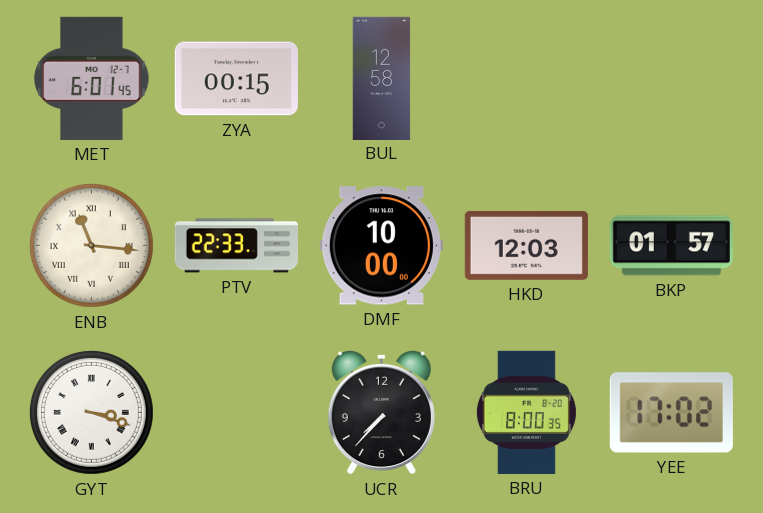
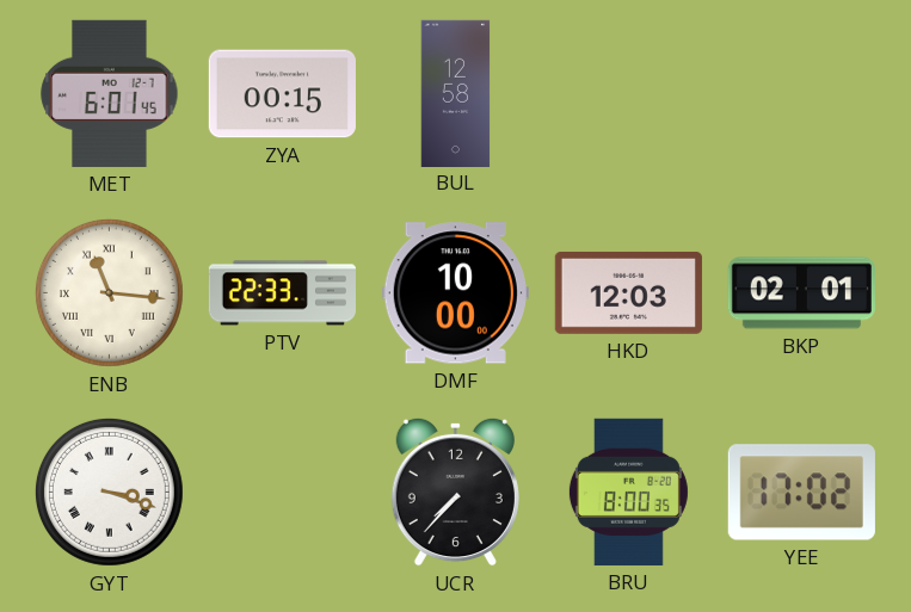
BKP: 01:57 -> 02:01 (801, 293)
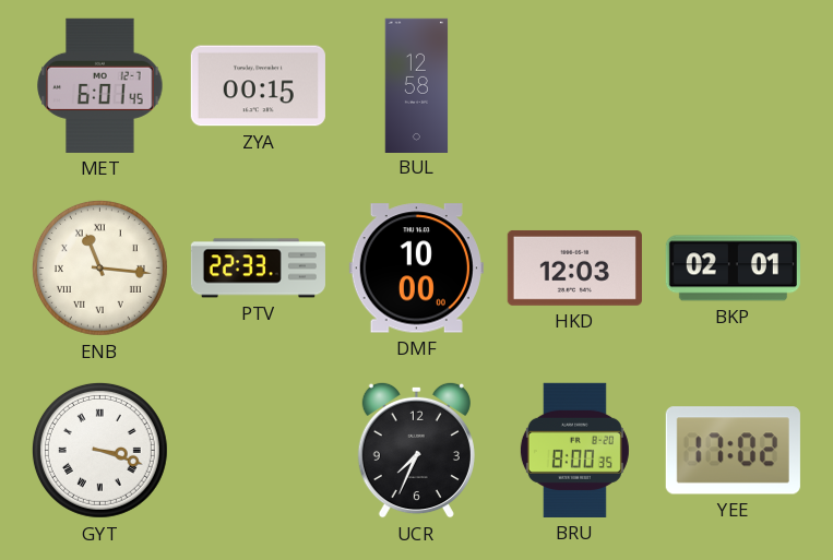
UCR: 7:37 -> 7:34 (416, 450)
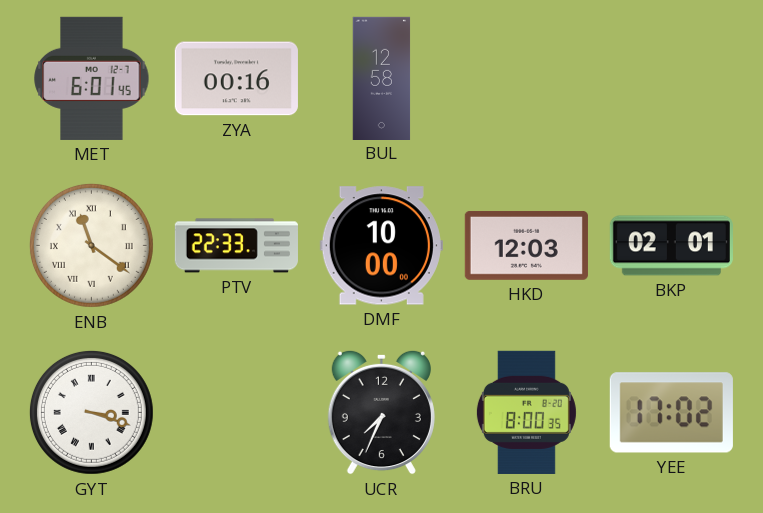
ZYA: 00:15 -> 00:16 (236, 79)
ENB: 11:16 -> 11:21 (91, 245)
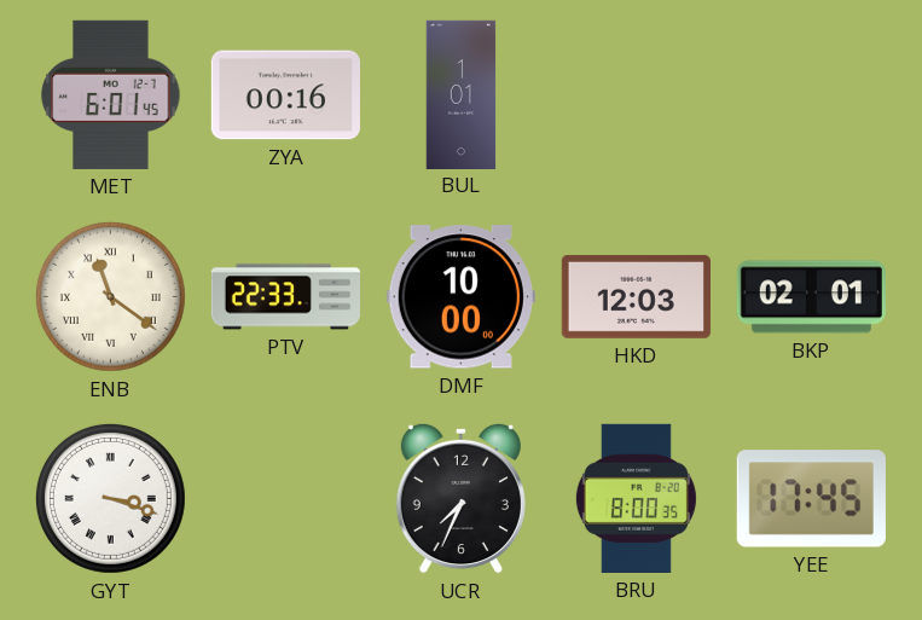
BUL: 12:58 -> 1:01 (462, 94)
YEE: 17:02 -> 17:45 (811, 499)
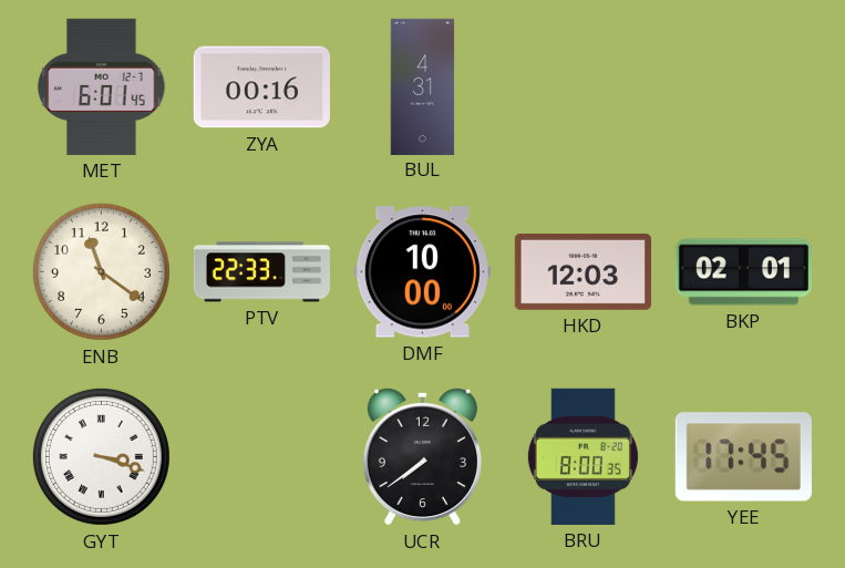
BUL: 1:01 -> 4:31 (423, 86)
ENB numerals: Roman -> Arabic (101, 271)
UCR: 7:34 -> 7:39 (422, 456)
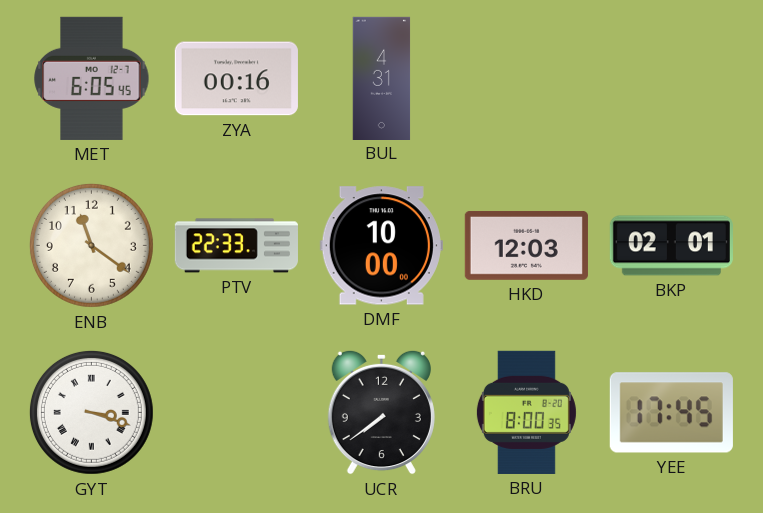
MET: 6:01 -> 6:05 (92, 78)
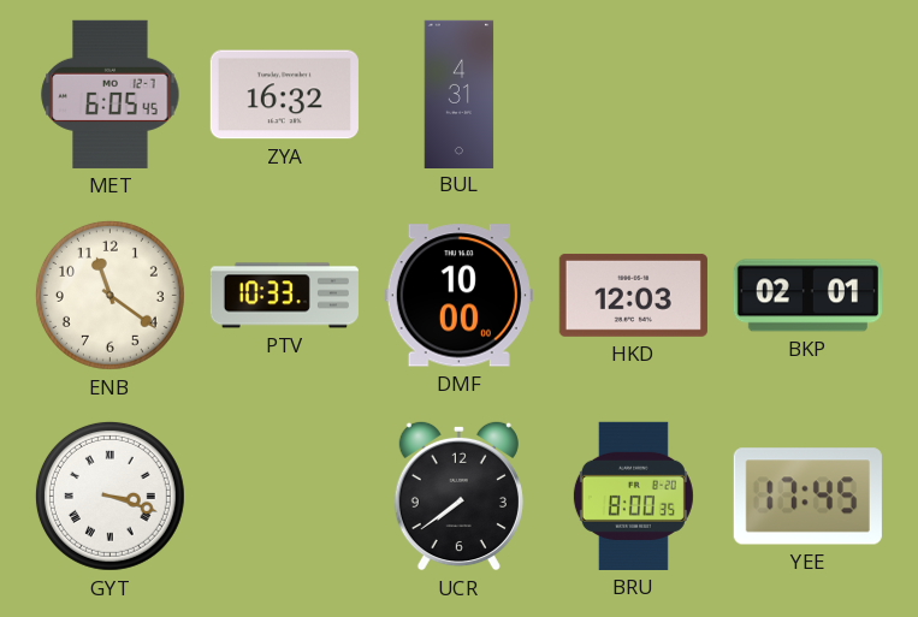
ZYA: 00:16 -> 16:32 (284, 95)
PTV: 22:33 -> 10:33 (284, 296)
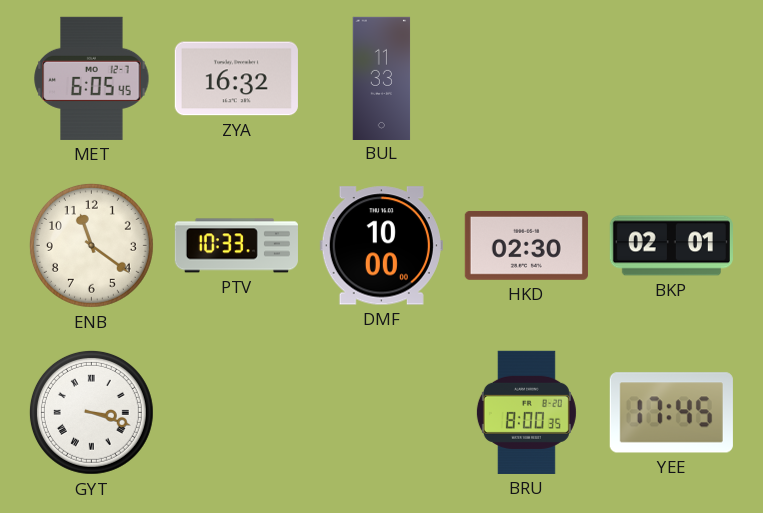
BUL: 4:31 -> 11:33 (382, 78)
HKD: 12:03 -> 02:30 (526, 245)
UCR: 7:39 -> none (458, 496)
